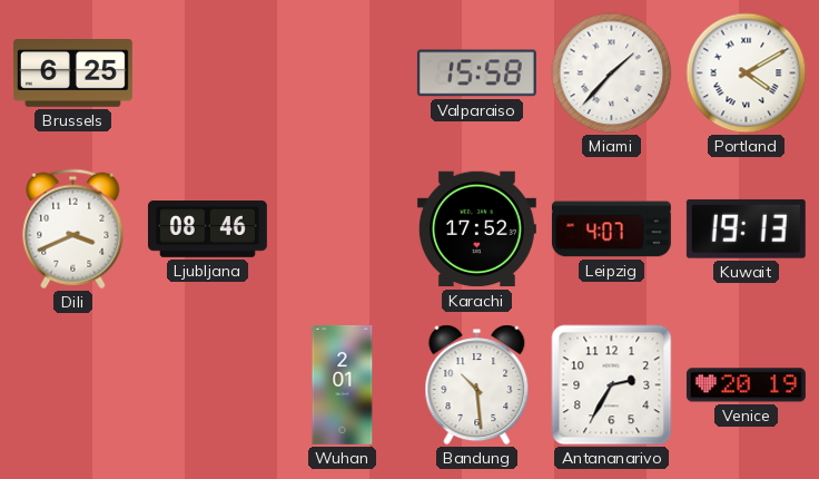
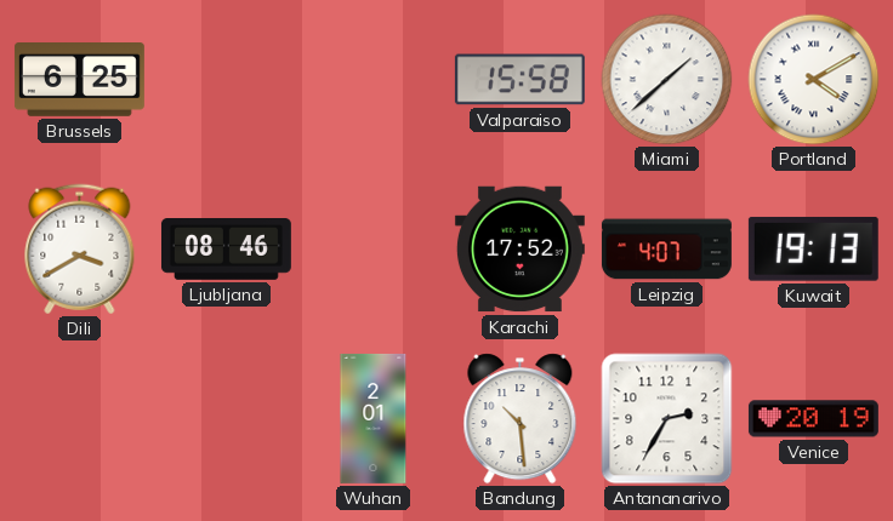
Miami: 1:37 -> 1:38 (667, 80)
Dili: 3:41 -> 3:40 (80, 250)
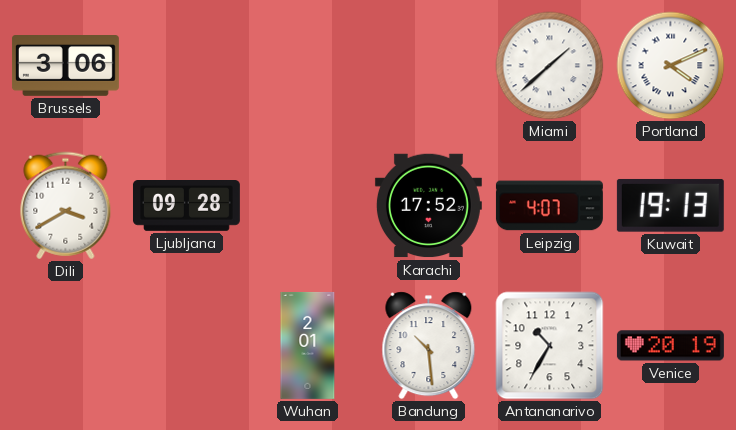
Brussels: 6:25 -> 3:06 (65, 66)
Valparaiso: 15:58 -> none (519, 80)
Portland: 4:10 -> 4:11 (671, 66)
Ljubljana: 08:46 -> 09:28 (186, 206)
Antananarivo: 2:35 -> 10:35 (550, 346)
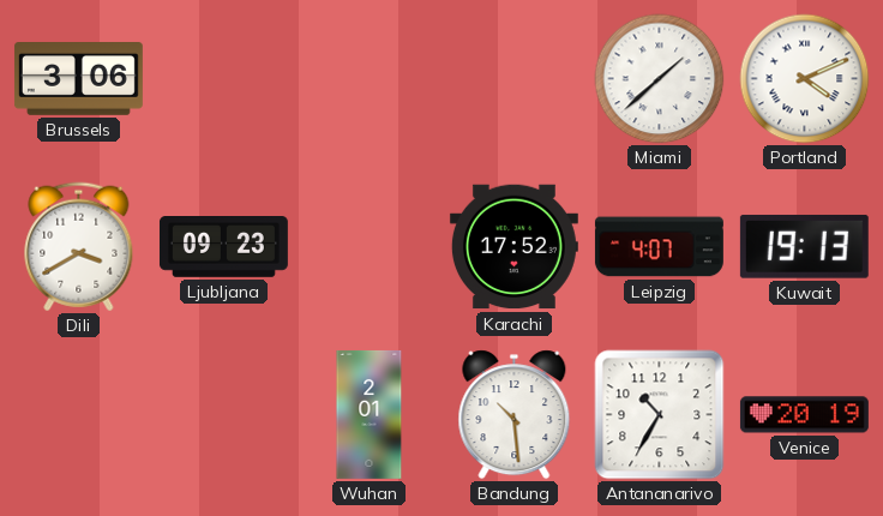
Ljubljana: 09:28 -> 09:23 (223, 247)
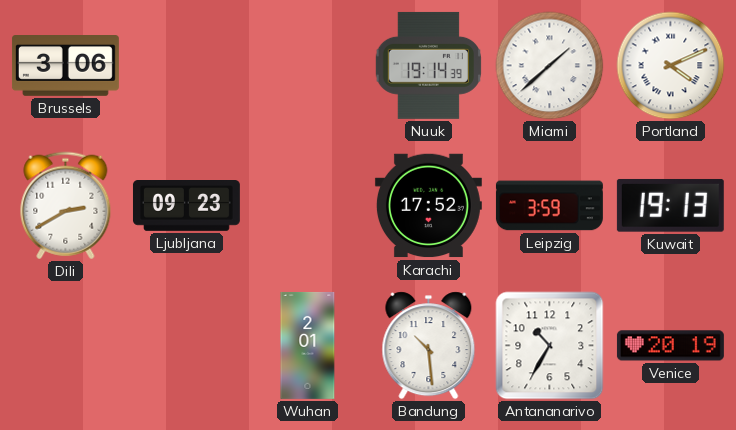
Nuuk: none -> 19:14 (428, 65)
Dili: 3:40 -> 2:40 (66, 206)
Leipzig: 4:07 -> 3:59 (549, 206)
